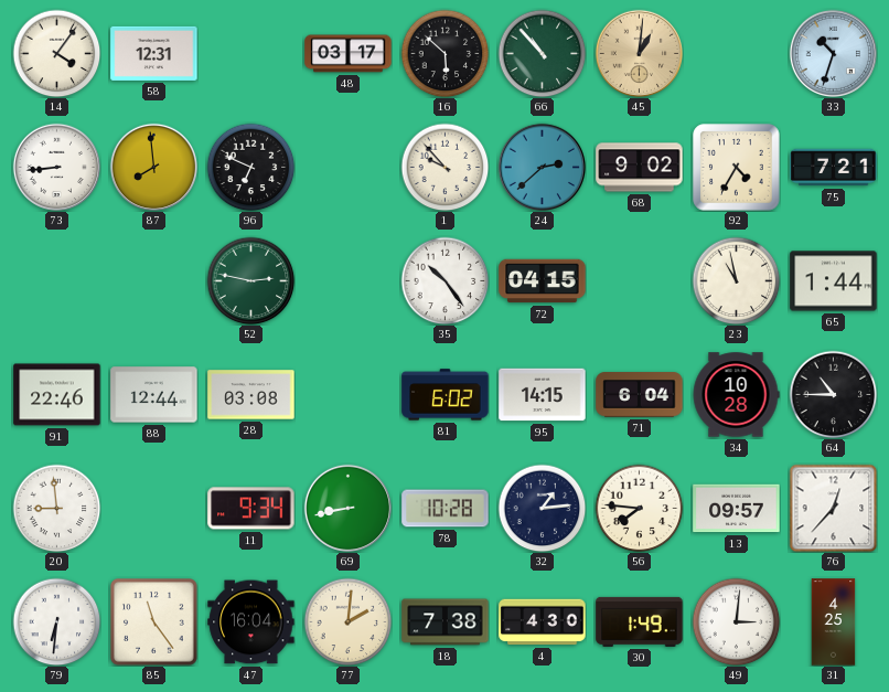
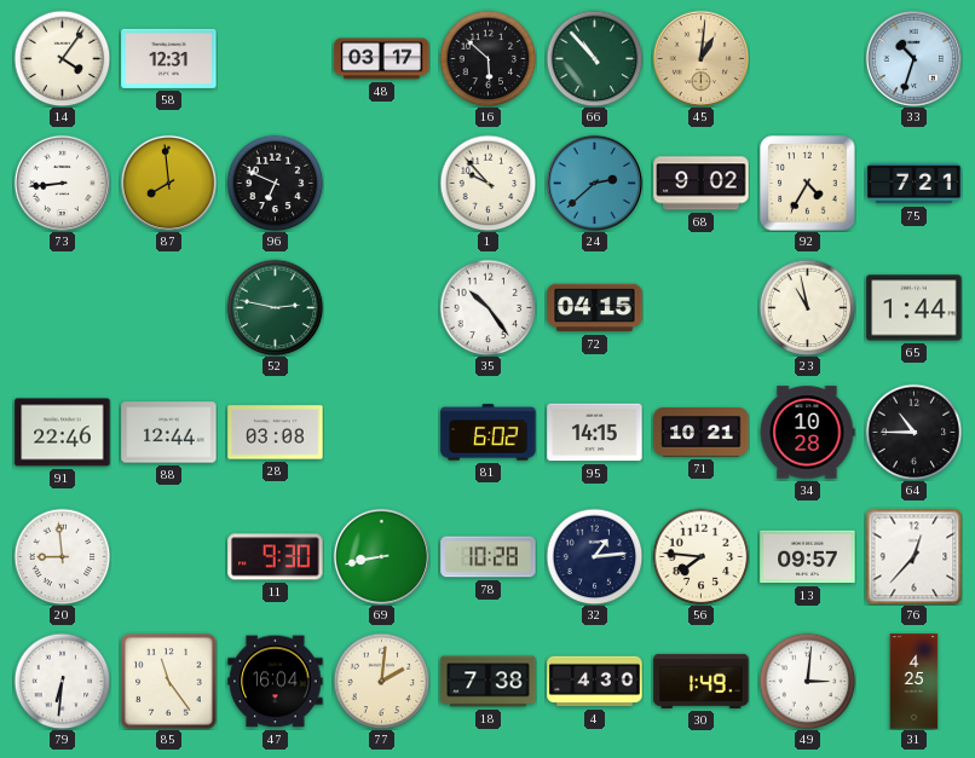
71: 6:04 -> 10:21 (702, 433)
11: 9:34 -> 9:30 (276, 557)
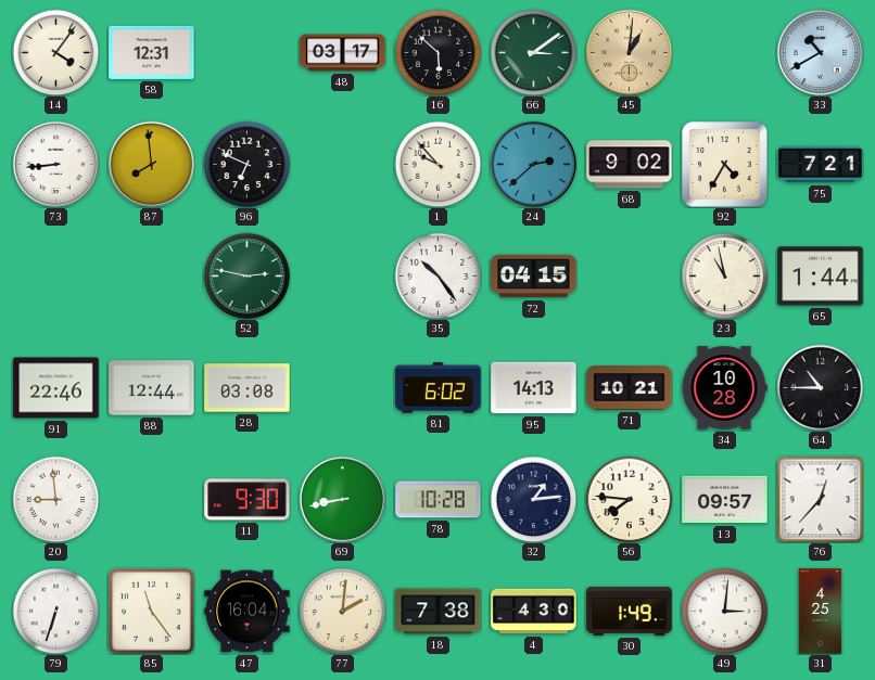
66: 10:53 -> 3:09 (533, 52)
33: 10:33 -> 10:40 (820, 52)
95: 14:15 -> 14:13 (534, 388)
79: 6:31 -> 6:33 (55, 611)
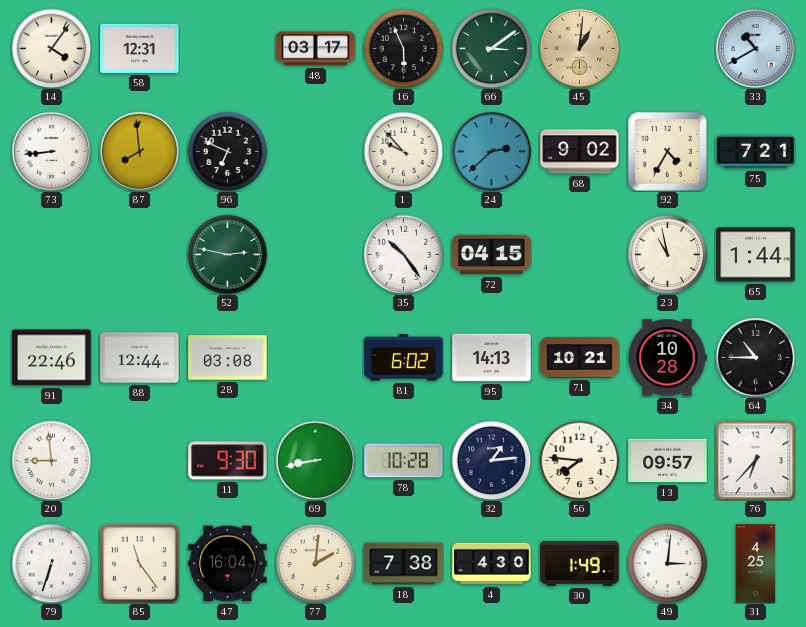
16: 5:52 -> 5:56 (403, 48)
76: 12:37 -> 6:37 (755, 460)
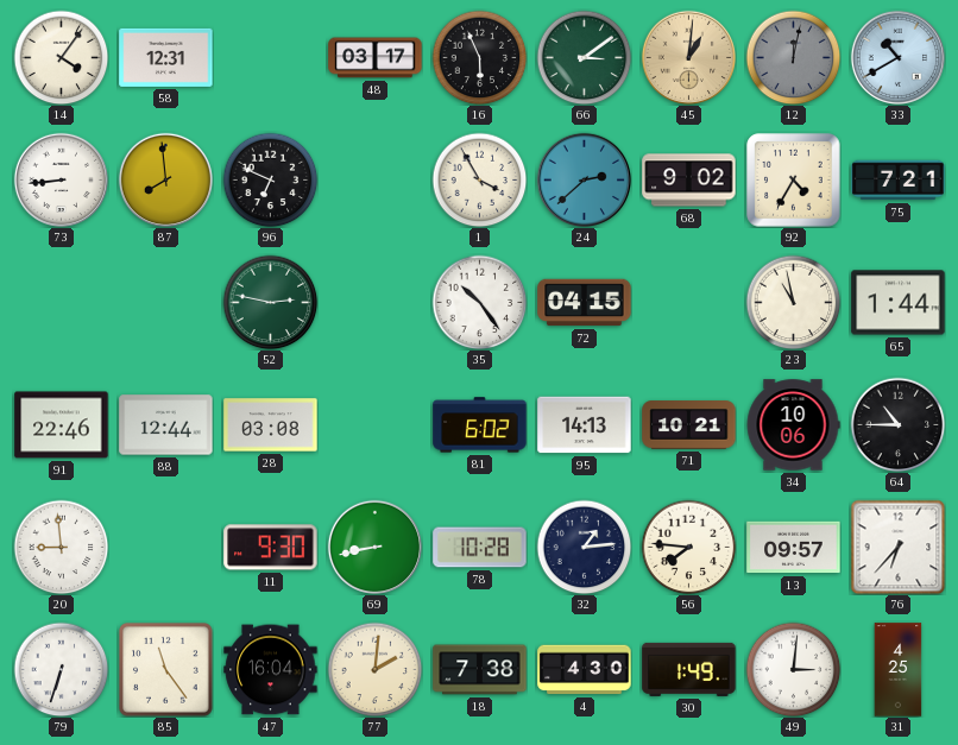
12: none -> 12:02 (793, 57)
1: 9:53 -> 3:55 (479, 179)
34: 10:28 -> 10:06 (793, 425)
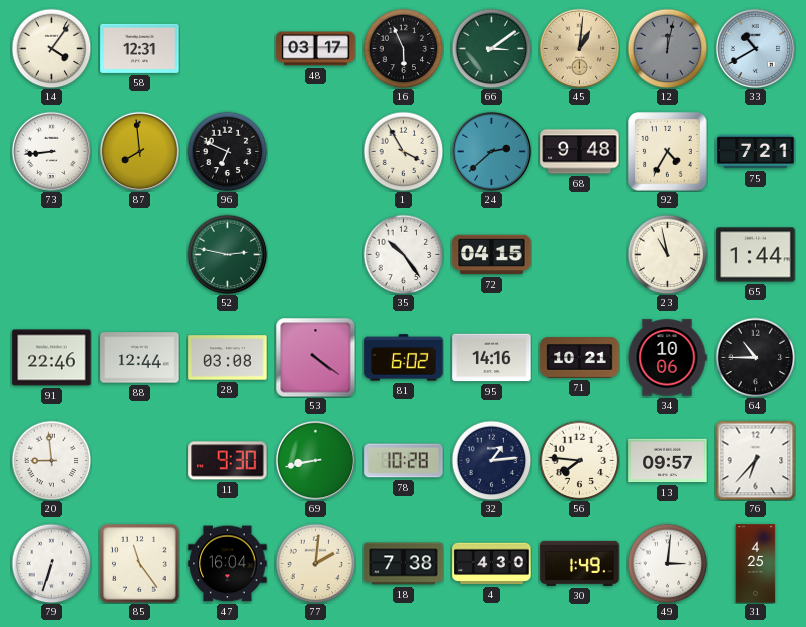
68: 9:02 -> 9:48 (580, 152)
53: none -> 4:21 (315, 357)
95: 14:13 -> 14:16 (492, 358)
